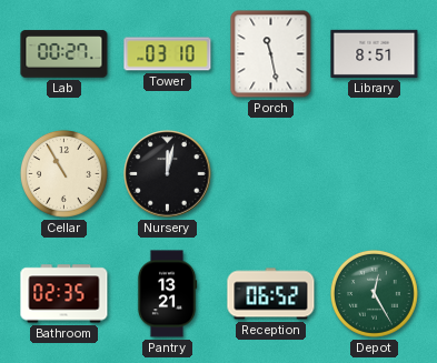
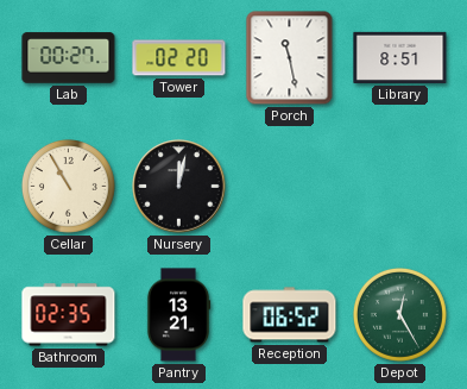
Tower: 03:10 -> 02:20 (179, 58)
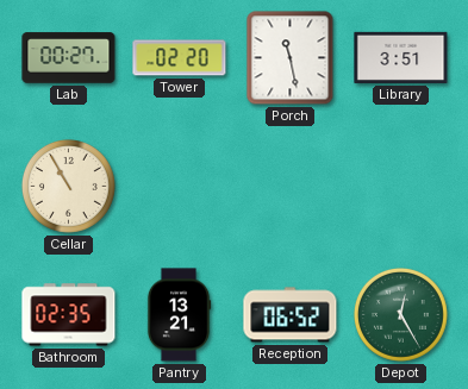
Library: 8:51 -> 3:51 (401, 57)
Nursery: 12:02 -> none (179, 187)
